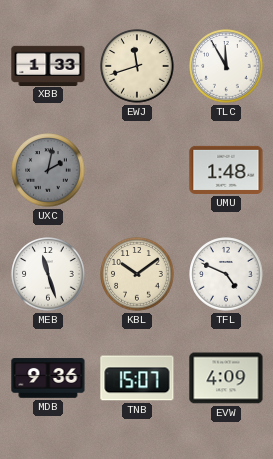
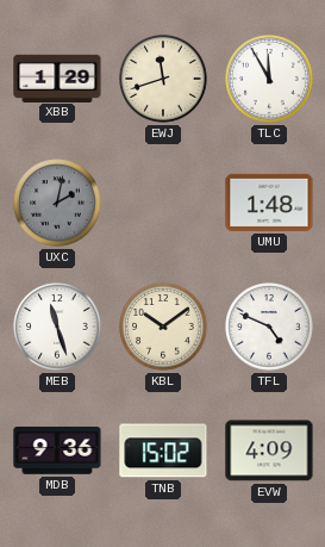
XBB: 1:33 -> 1:29 (57, 77)
TNB: 15:07 -> 15:02 (163, 450)
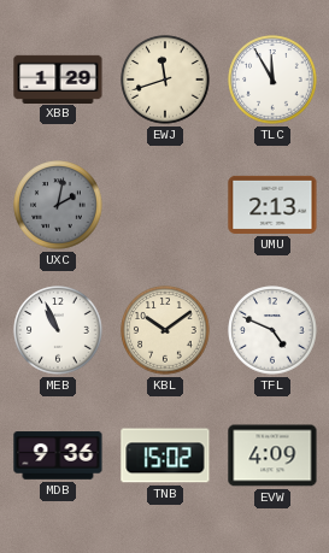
UMU: 1:48 -> 2:13 (272, 205)
MEB: 11:27 -> 10:56 (58, 330)
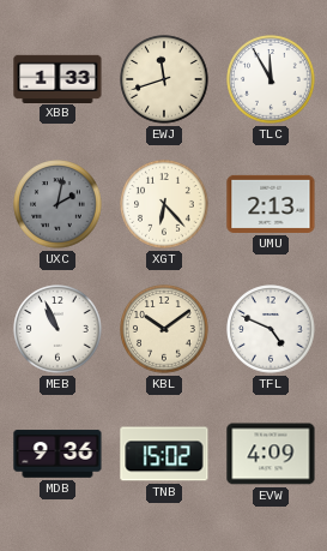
XBB: 1:29 -> 1:33 (57, 78)
XGT: none -> 6:23 (164, 204)
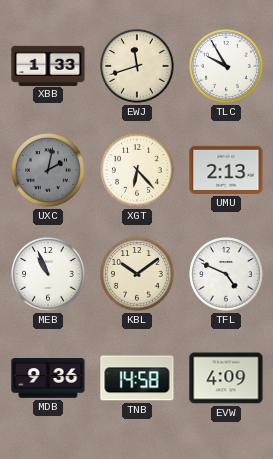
TLC: 11:55 -> 9:55 (226, 66)
TNB: 15:02 -> 14:58 (137, 378)
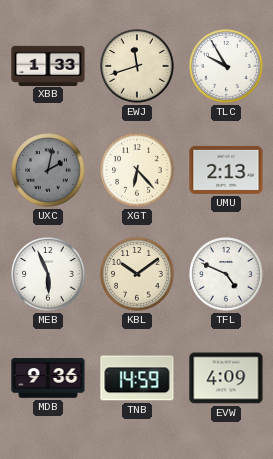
MEB: 10:56 -> 5:56 (48, 274)
TNB: 14:58 -> 14:59 (137, 378)
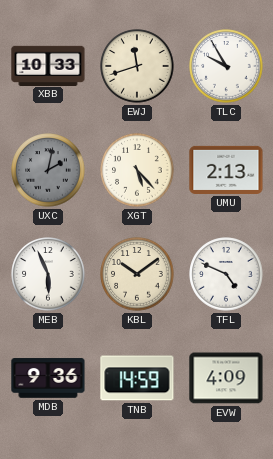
XBB: 1:33 -> 10:33 (48, 65)
XGT: 6:23 -> 5:23 (137, 170)
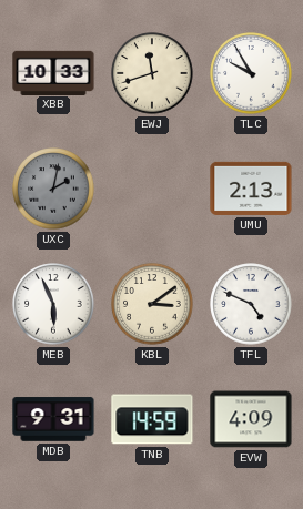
XGT: 5:23 -> none (137, 170)
KBL: 10:09 -> 3:09 (152, 304)
MDB: 9:36 -> 9:31 (53, 419)
